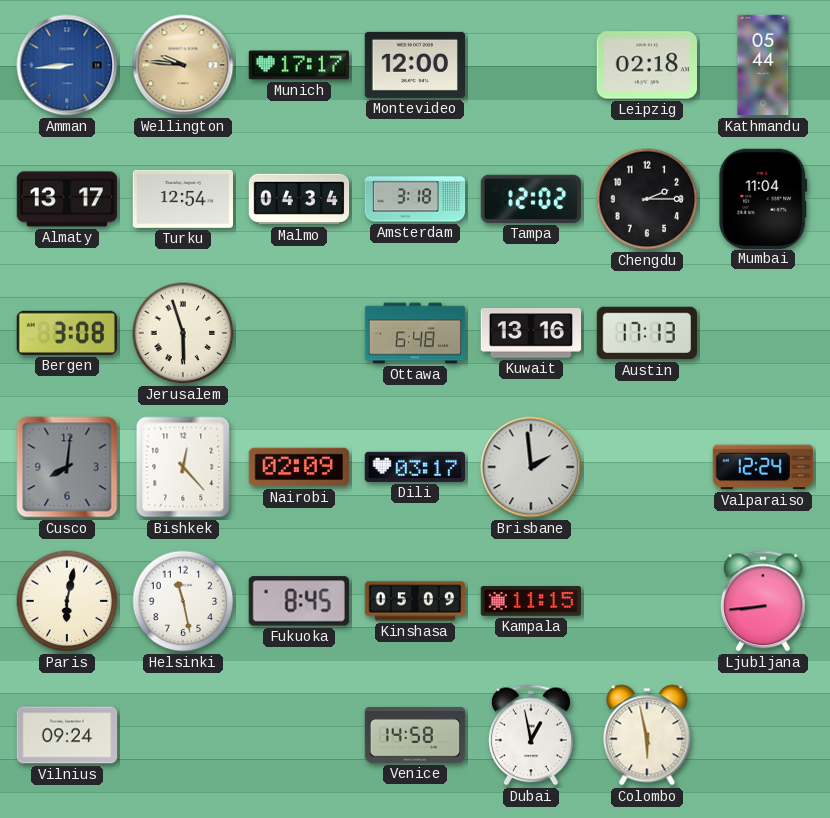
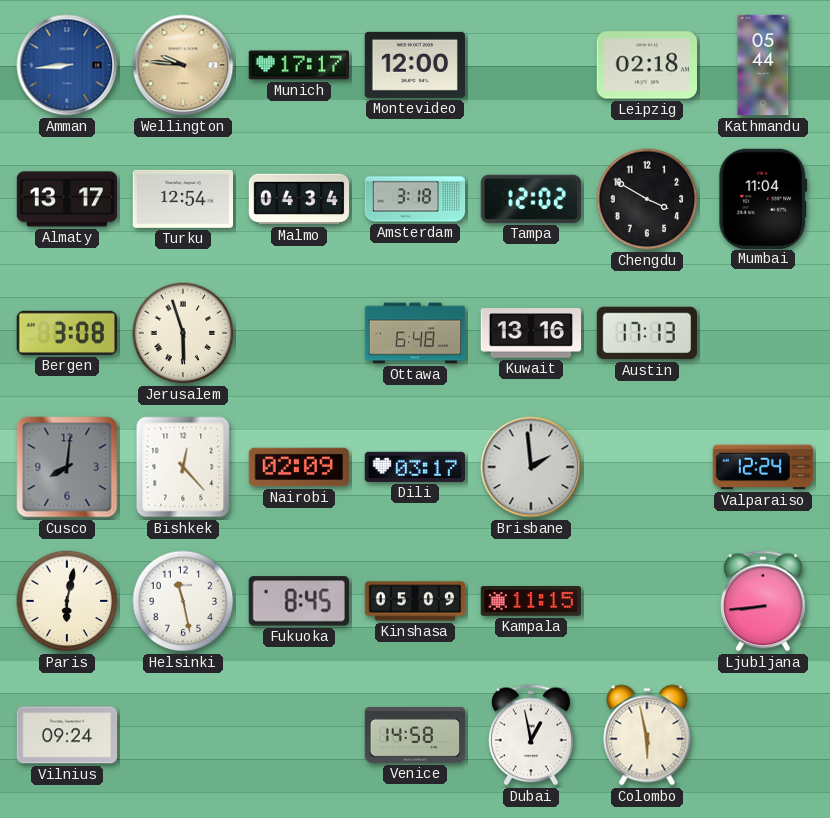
Chengdu: 2:15 -> 3:50 (647, 199)
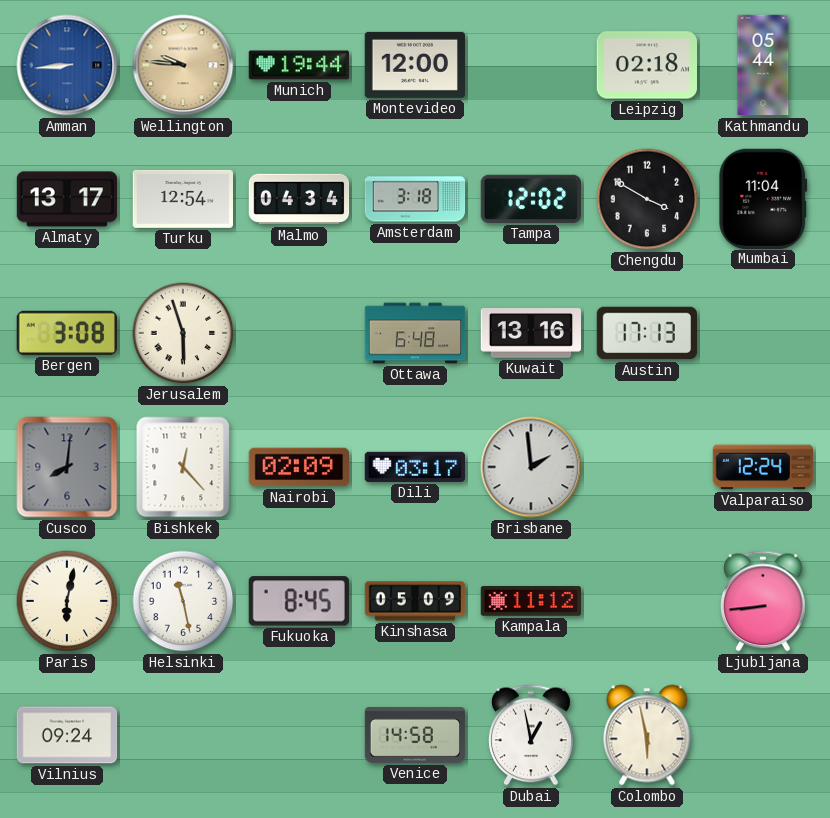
Munich: 17:17 -> 19:44 (299, 65)
Kampala: 11:15 -> 11:12 (530, 602)
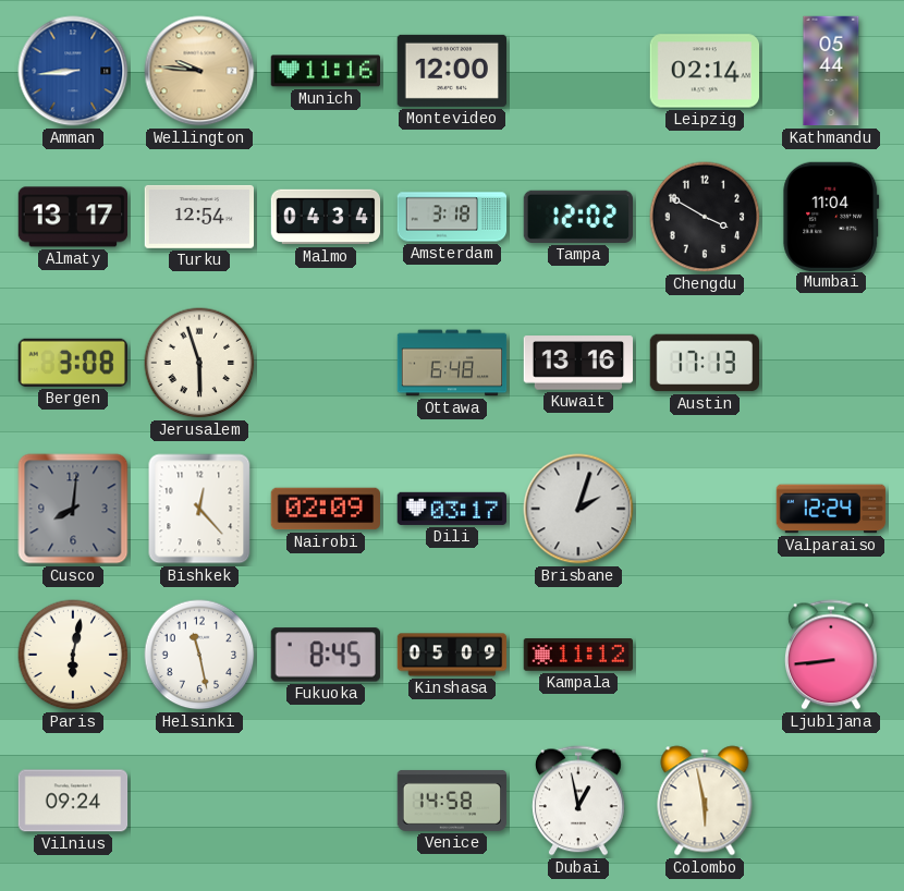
Munich: 19:44 -> 11:16 (326, 71)
Leipzig: 02:18 -> 02:14 (704, 71)
Brisbane: 1:59 -> 2:03 (578, 509)
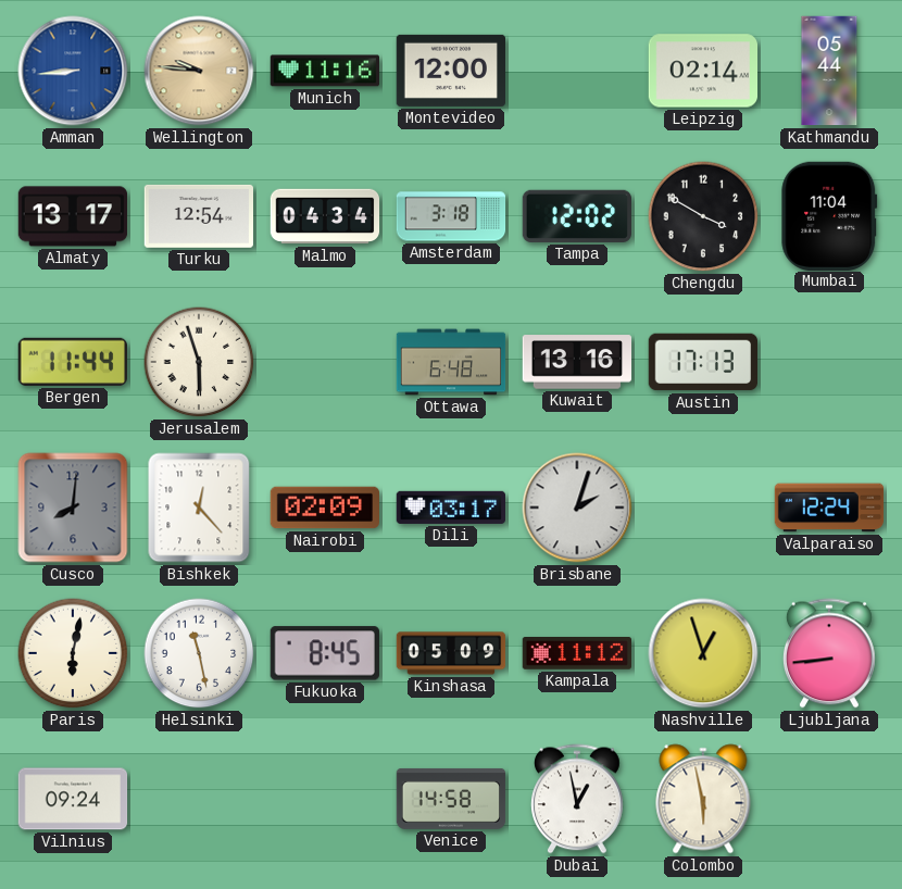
Bergen: 3:08 -> 11:44 (72, 362)
Nashville: none -> 12:57 (703, 653)
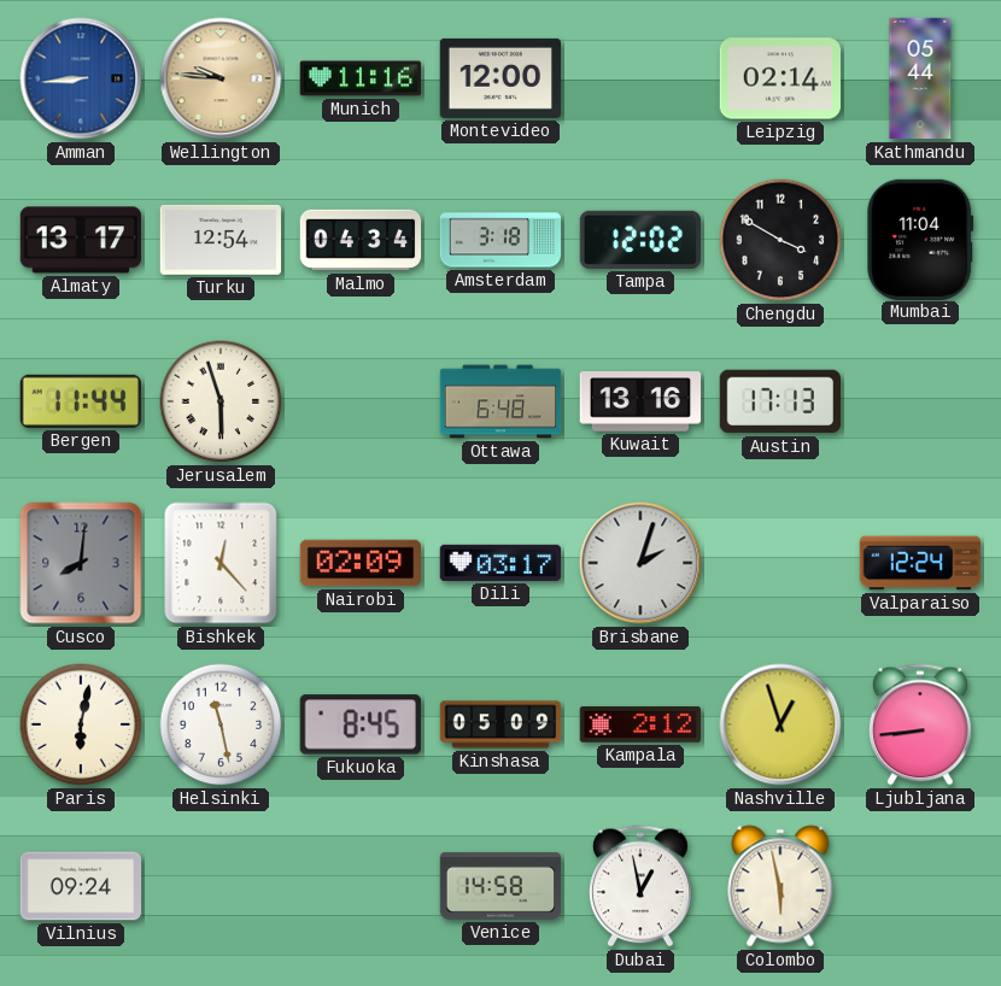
Kampala: 11:12 -> 2:12 (639, 726)
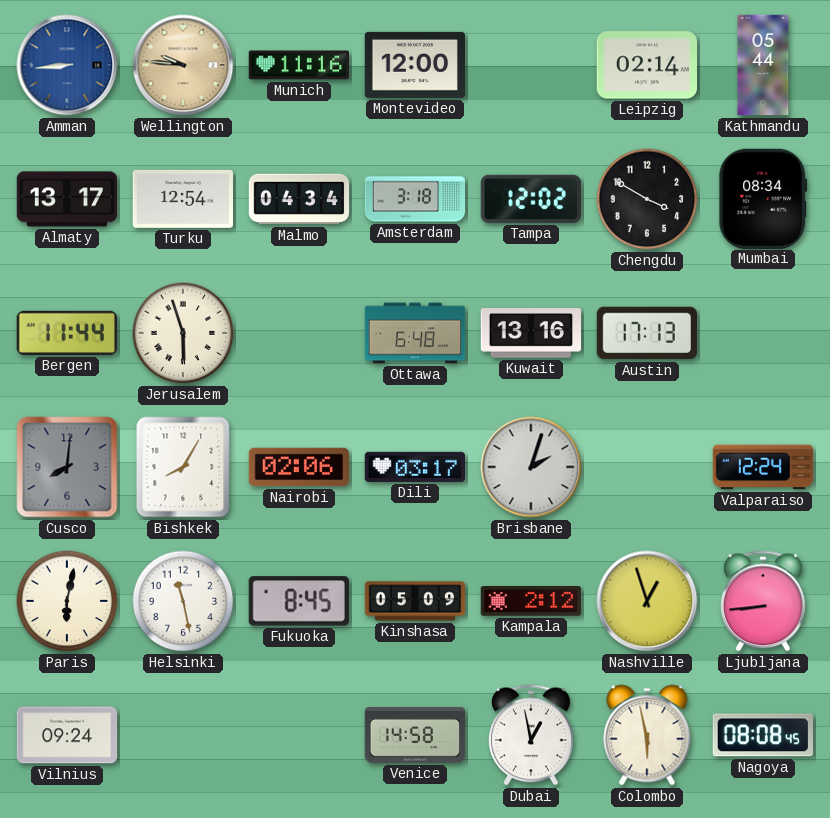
Mumbai: 11:04 -> 08:34 (763, 198)
Bishkek: 12:23 -> 8:05 (183, 467)
Nairobi: 02:09 -> 02:06 (299, 467)
Nagoya: none -> 08:08 (763, 735)
